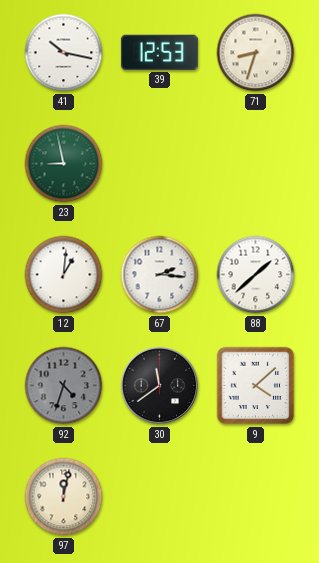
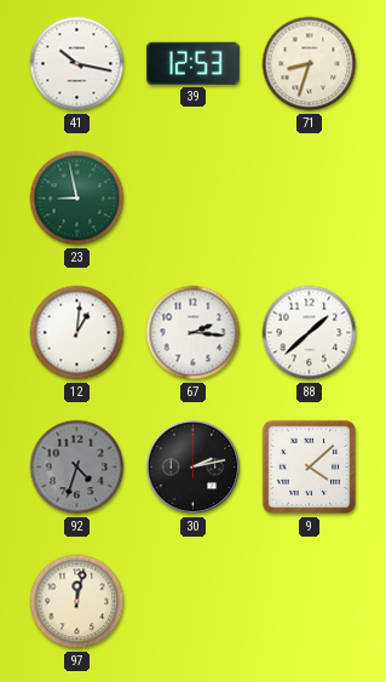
30: 11:39 -> 2:13 (194, 468)
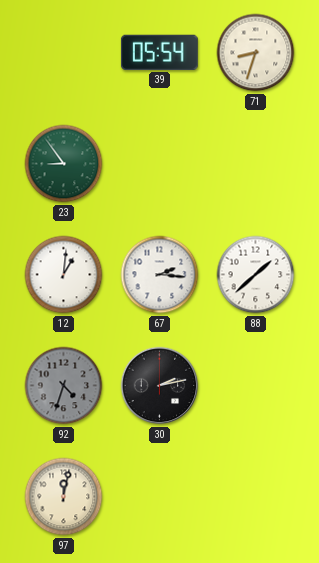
41: 10:17 -> none (77, 64)
39: 12:53 -> 05:54 (159, 52)
23: 8:58 -> 8:54 (64, 164)
9: 4:08 -> none (310, 468)
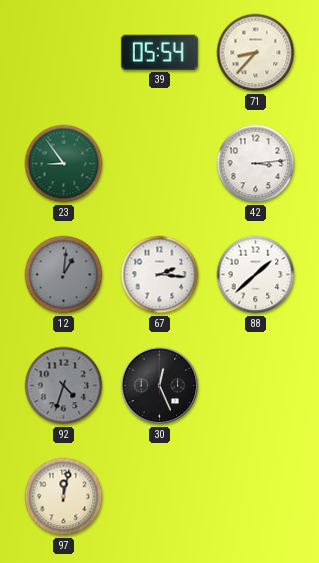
71: 8:33 -> 8:37 (256, 53)
42: none -> 3:14 (256, 164)
12 dial: white -> grey (64, 275)
30: 2:13 -> 12:26 (160, 386)
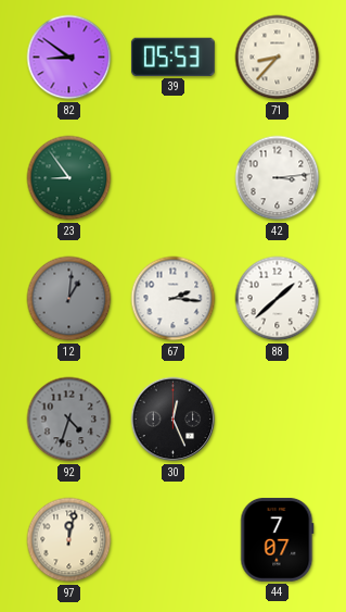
82: none -> 8:51 (69, 58)
39: 05:54 -> 05:53 (172, 57)
44: none -> 7:07 (278, 539)
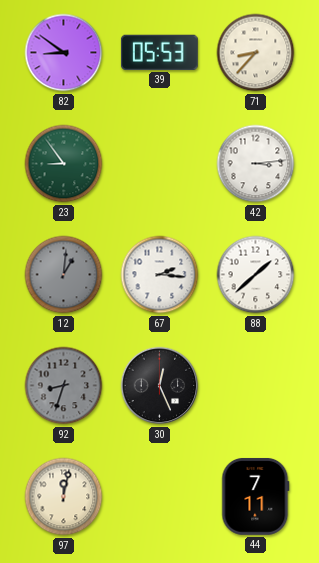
92: 4:33 -> 8:33 (64, 386)
44: 7:07 -> 7:11 (256, 496)
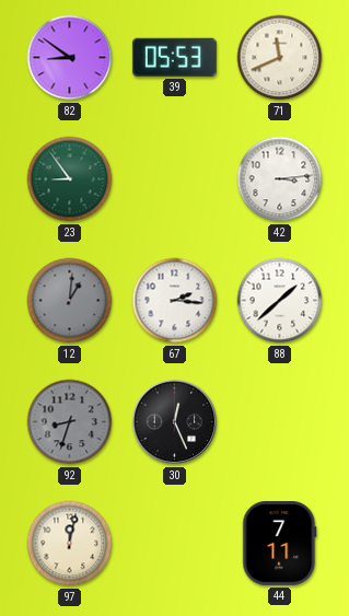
71: 8:37 -> 11:41 (280, 58)
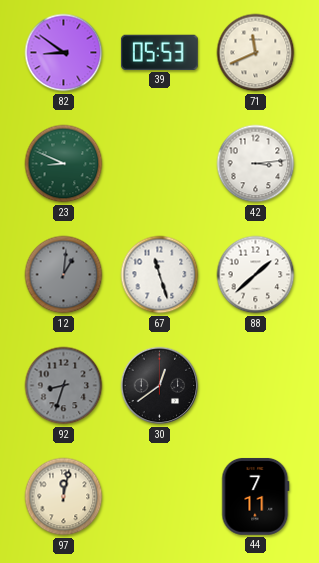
23: 8:54 -> 8:49 (64, 164)
67: 2:16 -> 11:27 (160, 275)
30: 12:26 -> 12:39 (160, 386)
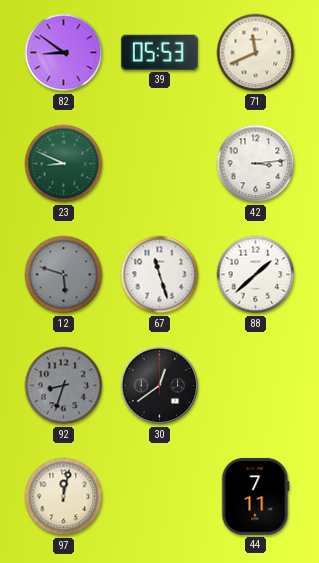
12: 1:01 -> 5:48 (64, 275)
